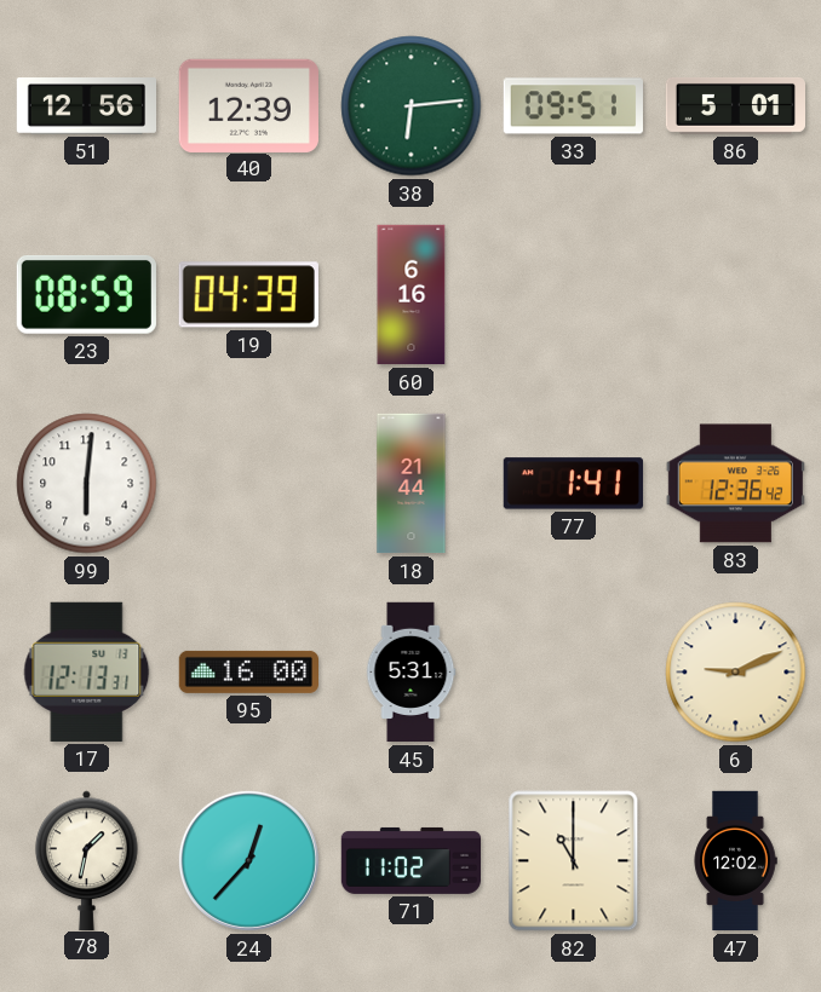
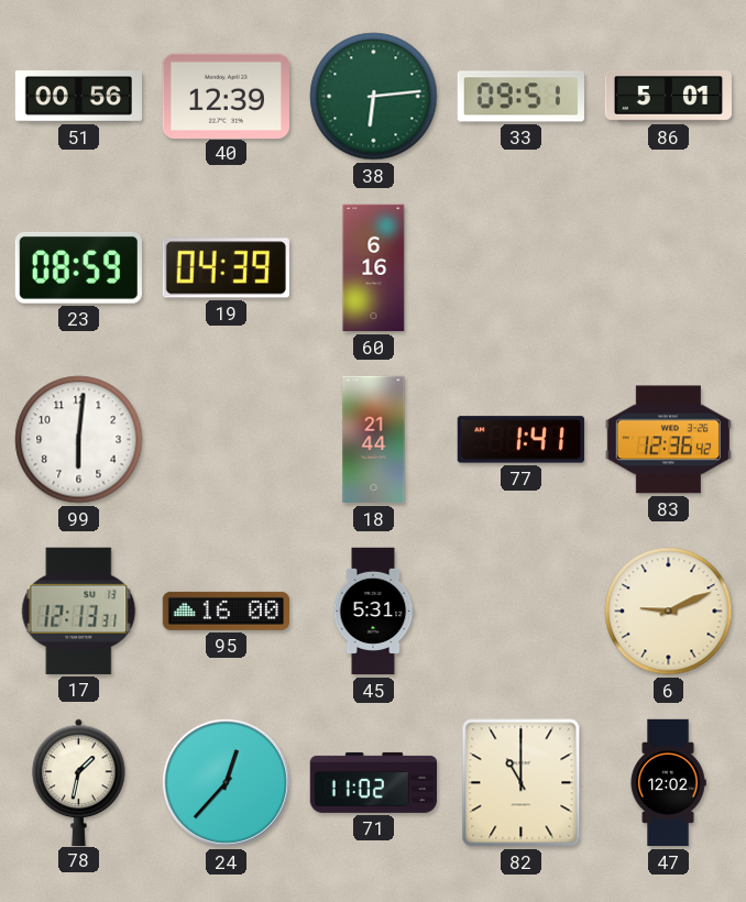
51: 12:56 -> 00:56 (79, 97)
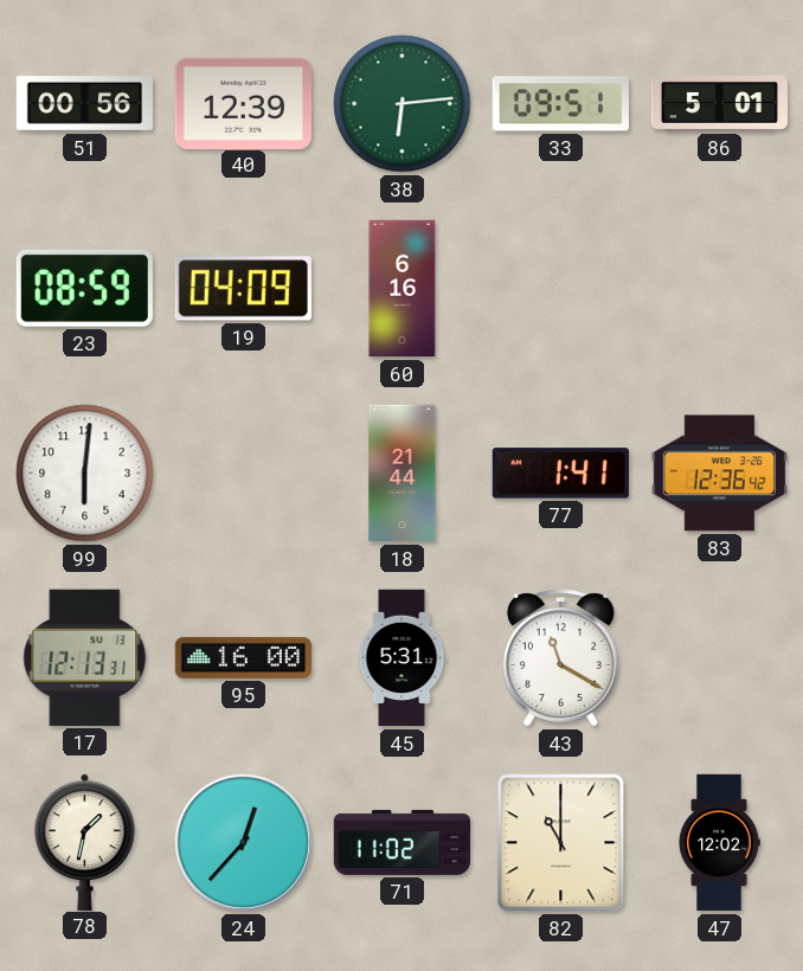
19: 04:39 -> 04:09 (243, 289)
43: none -> 11:20 (560, 658)
6: 9:11 -> none (669, 612)
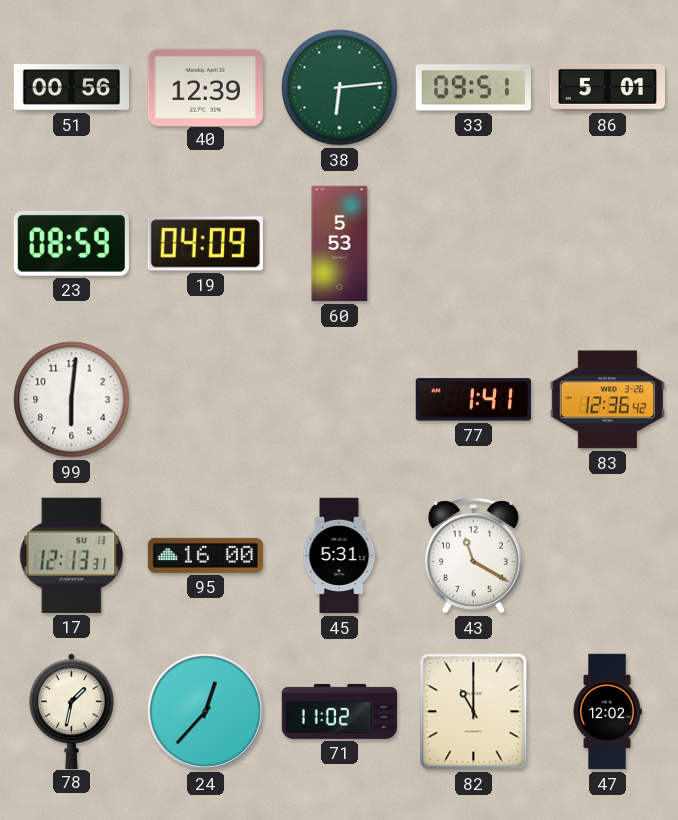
60: 6:16 -> 5:53 (340, 244)
18: 21:44 -> none (403, 474)
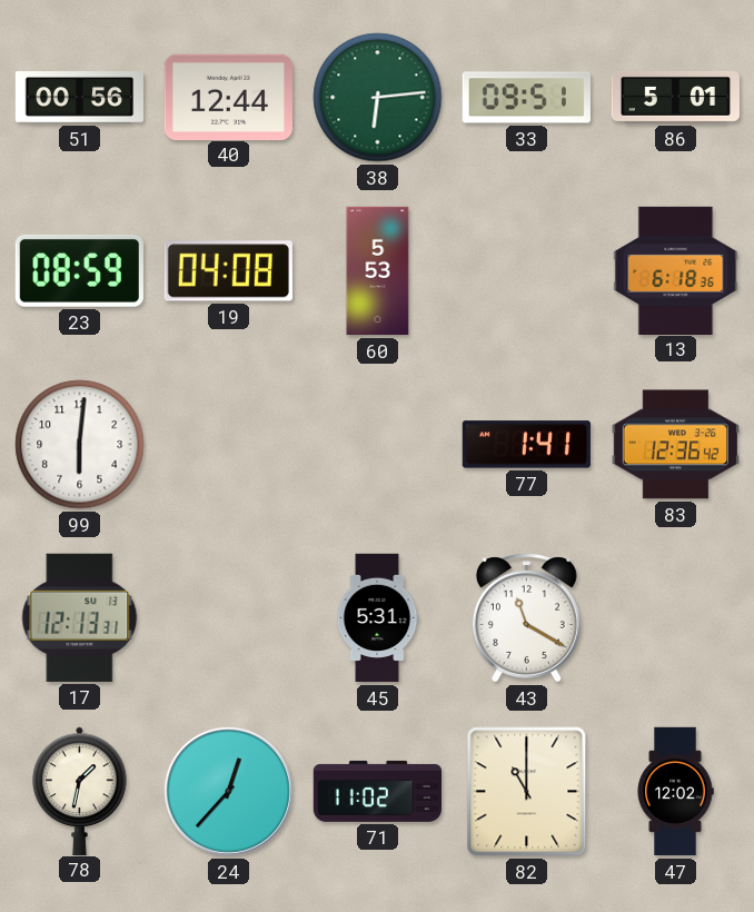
40: 12:39 -> 12:44 (228, 97)
19: 04:09 -> 04:08 (228, 271)
13: none -> 6:18 (676, 270)
95: 16:00 -> none (205, 555)
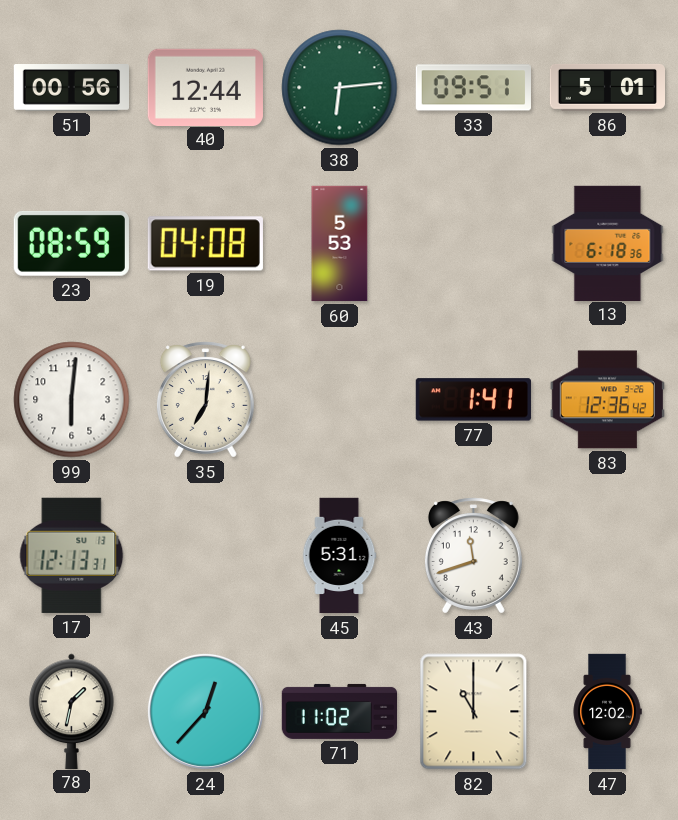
35: none -> 7:01 (205, 400)
43: 11:20 -> 11:42 (473, 556)
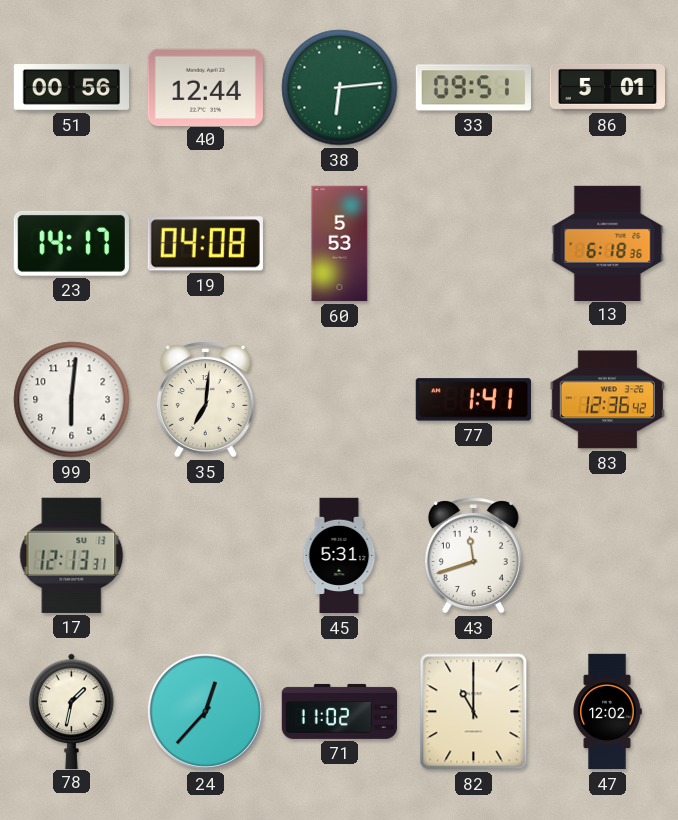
23: 08:59 -> 14:17 (71, 243)
